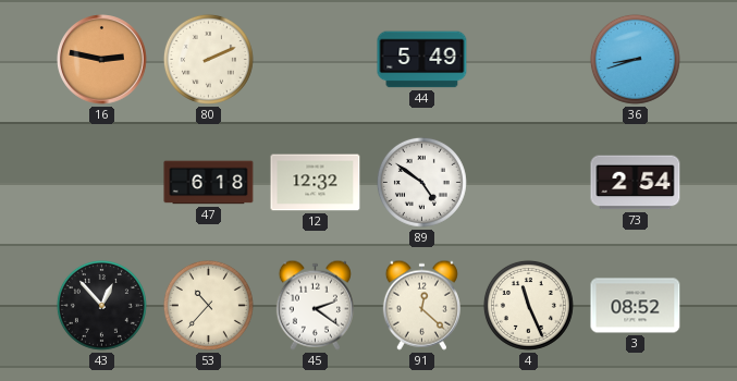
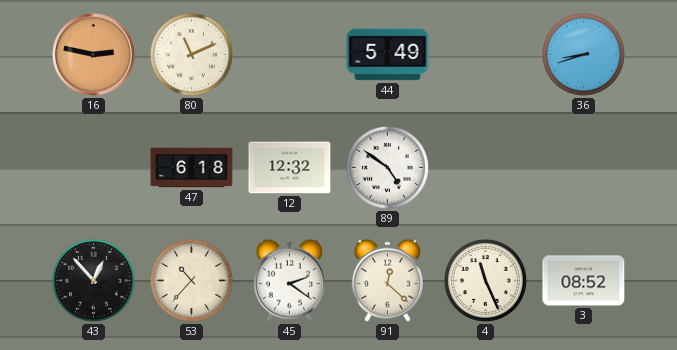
80: 2:11 -> 11:11 (191, 54)
73: 2:54 -> none (636, 183)
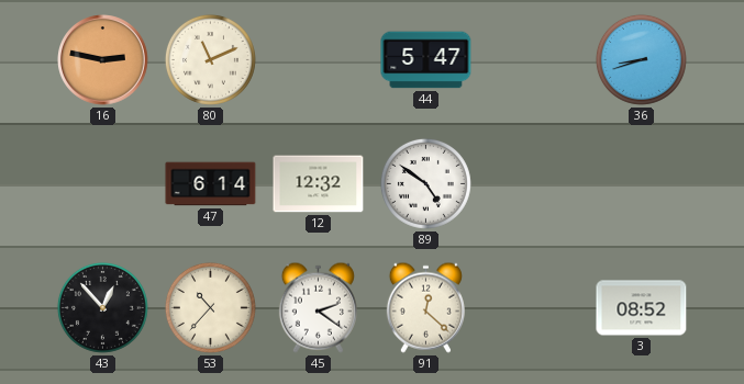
44: 5:49 -> 5:47 (426, 60)
47: 6:18 -> 6:14 (211, 184)
4: 11:26 -> none (485, 280)
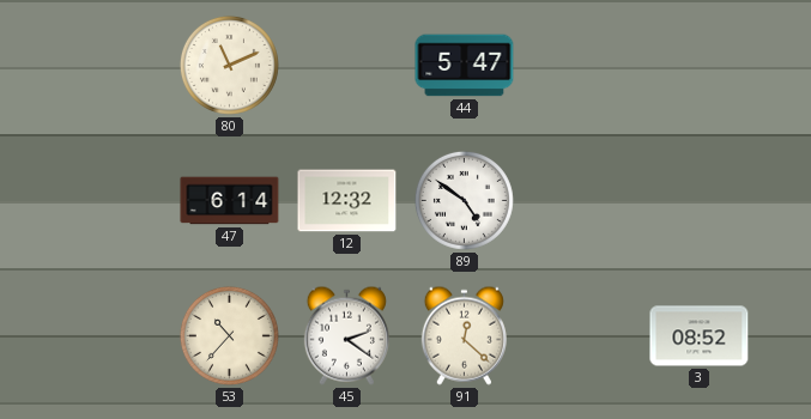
16: 2:47 -> none (103, 60)
36: 8:42 -> none (641, 59)
43: 12:53 -> none (102, 307)
